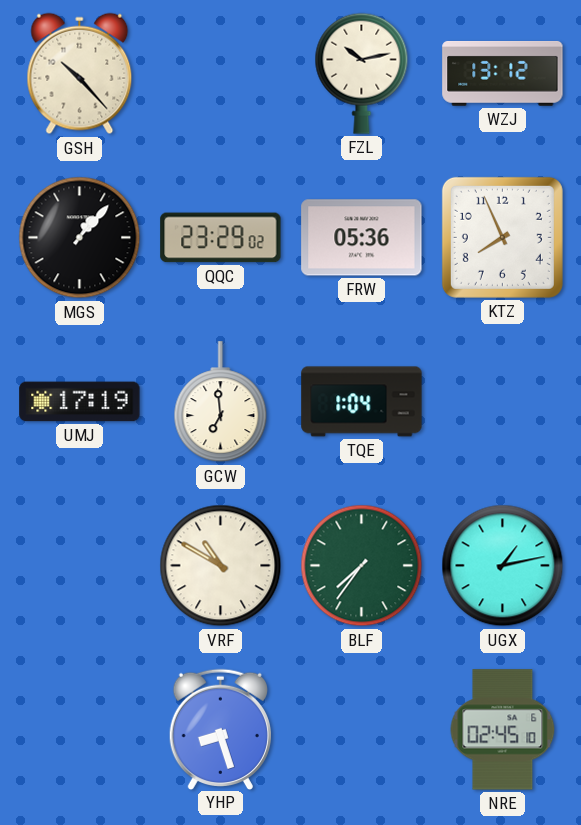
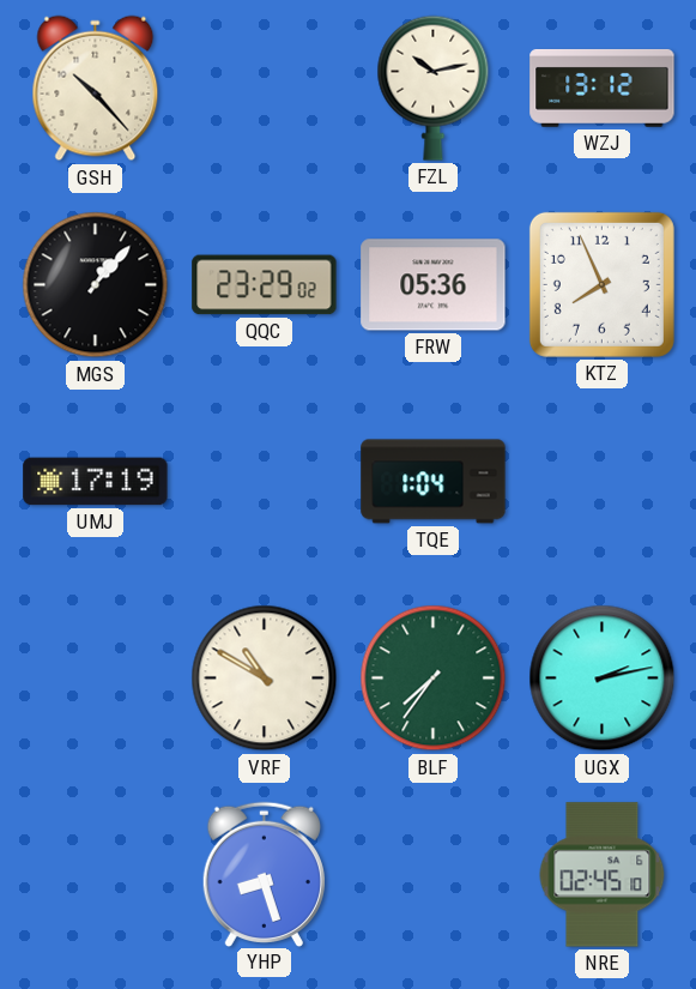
GCW: 6:59 -> none (221, 402)
UGX: 1:13 -> 2:13 (603, 679)
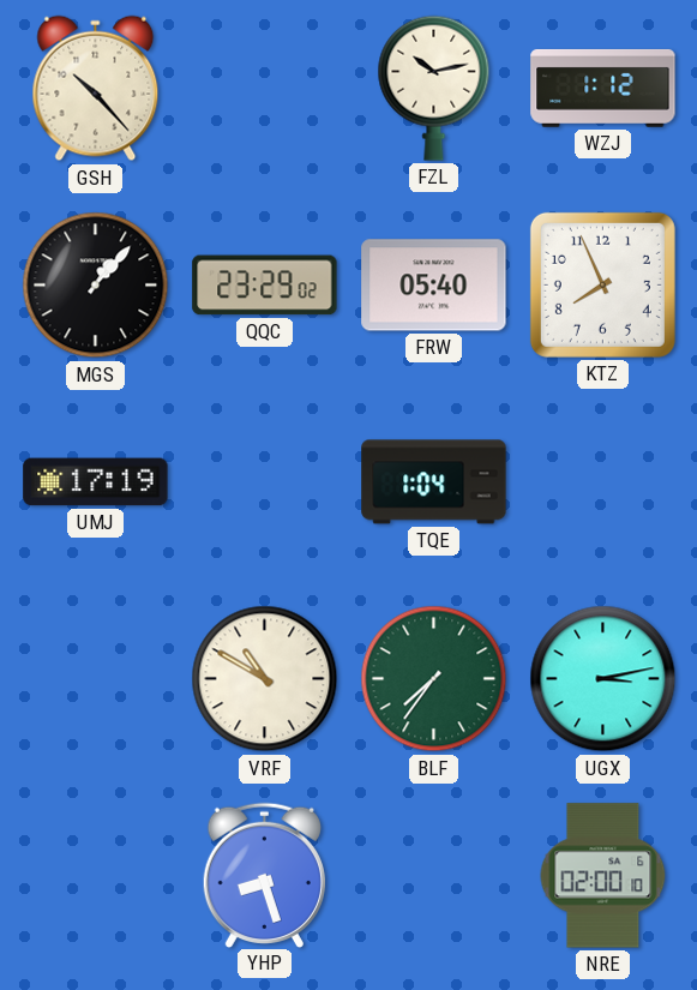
WZJ: 13:12 -> 1:12 (603, 88)
FRW: 05:36 -> 05:40 (434, 286)
UGX: 2:13 -> 3:13 (603, 679)
NRE: 02:45 -> 02:00 (603, 876)
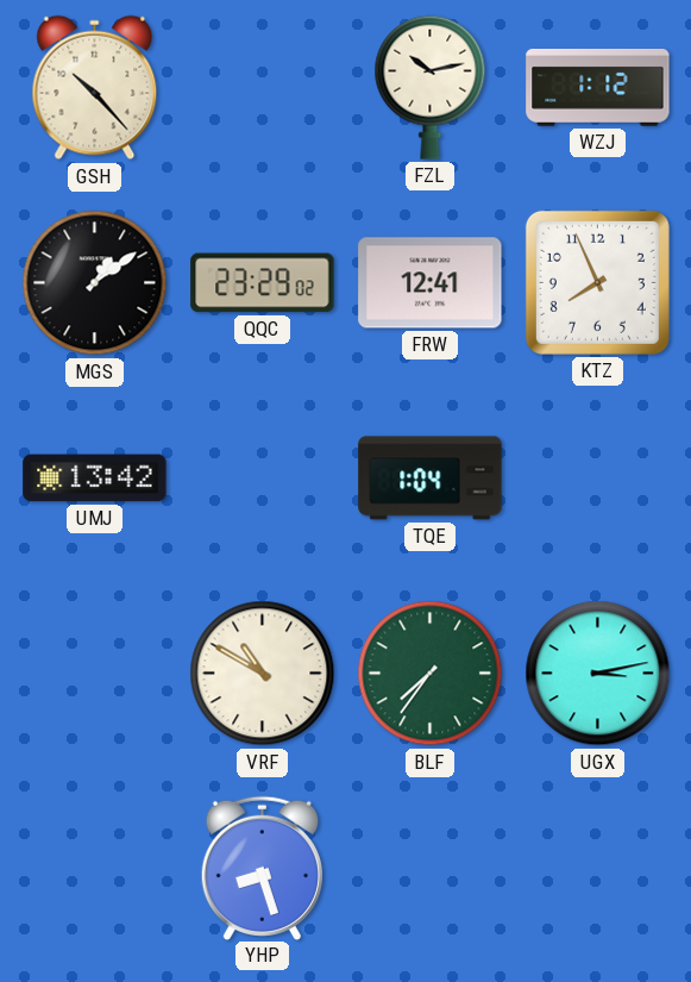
MGS: 1:07 -> 1:09 (95, 283)
FRW: 05:40 -> 12:41 (431, 283)
UMJ: 17:19 -> 13:42 (95, 479)
NRE: 02:00 -> none (603, 876)
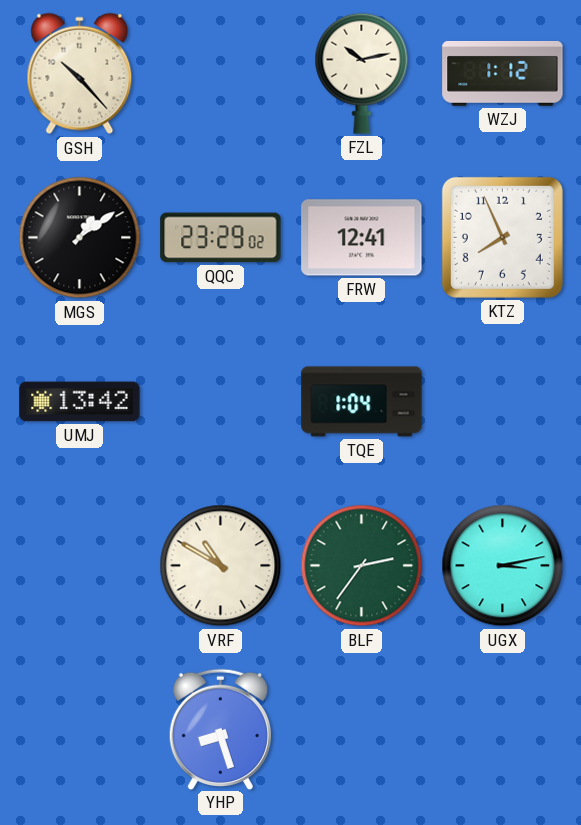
BLF: 7:36 -> 2:36 (362, 566)
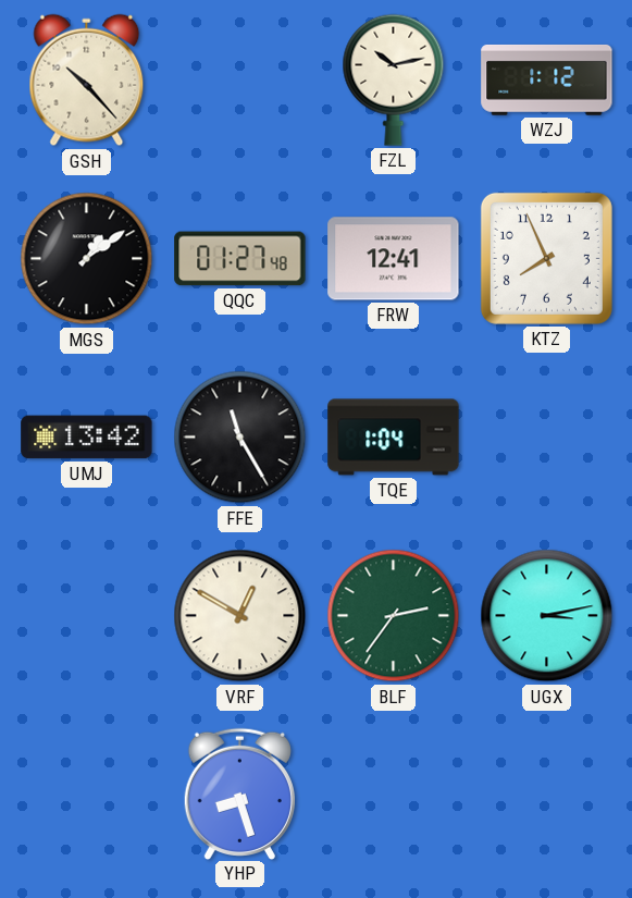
QQC: 23:29 -> 01:27 (240, 259)
FFE: none -> 11:25 (240, 438)
VRF: 10:50 -> 12:50 (240, 616)
